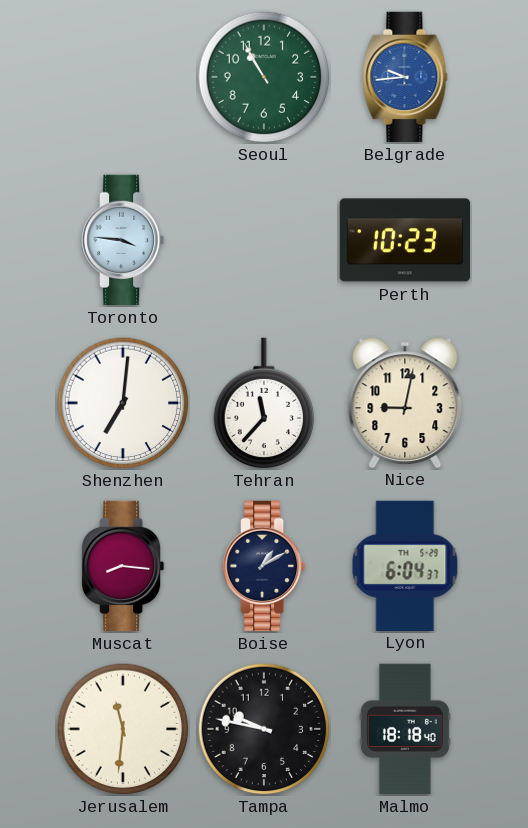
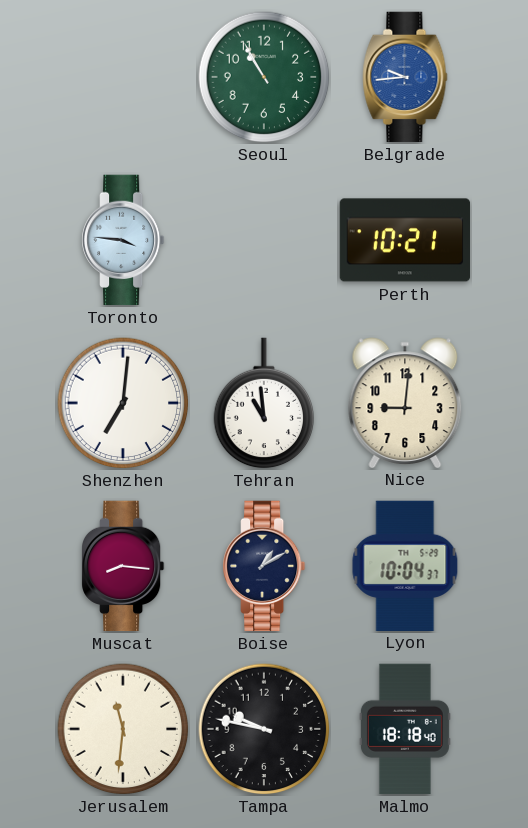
Perth: 10:23 -> 10:21 (405, 240)
Tehran: 11:37 -> 10:59 (264, 403)
Nice: 9:02 -> 9:01 (405, 402)
Lyon: 6:04 -> 10:04 (405, 565)
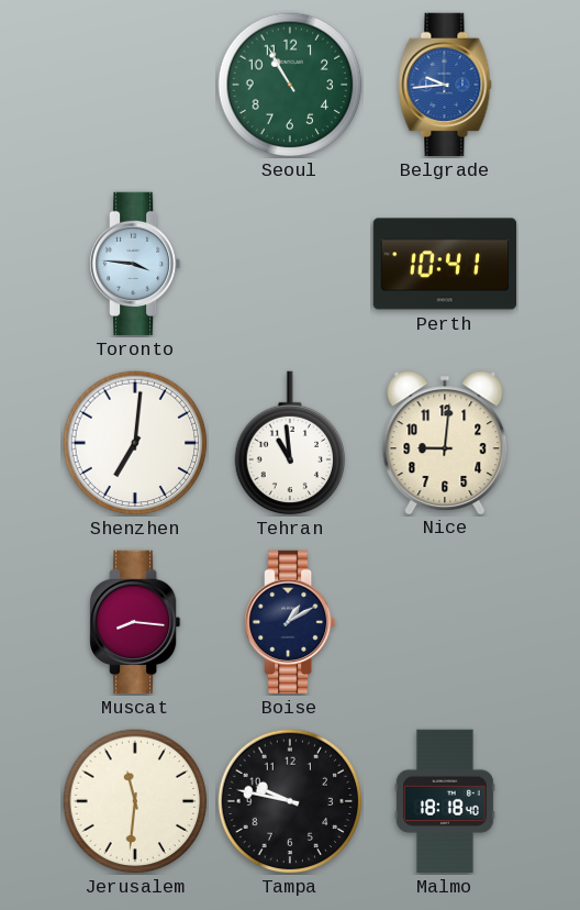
Perth: 10:21 -> 10:41 (445, 264)
Lyon: 10:04 -> none (405, 565)
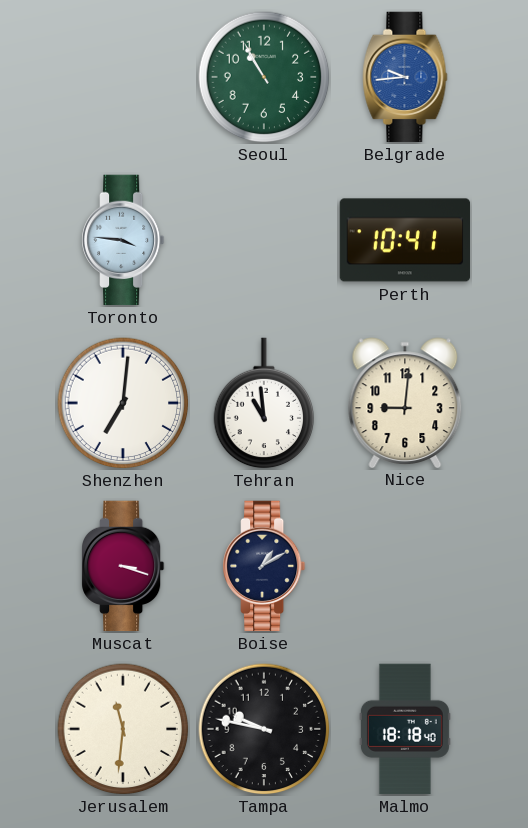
Muscat: 8:16 -> 3:18 (124, 566)
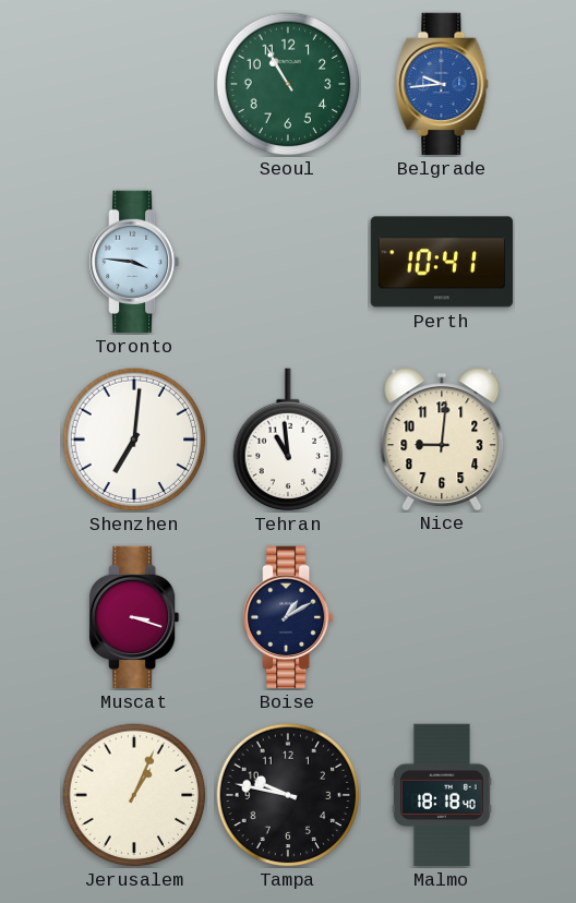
Jerusalem: 11:31 -> 1:04 (134, 795)
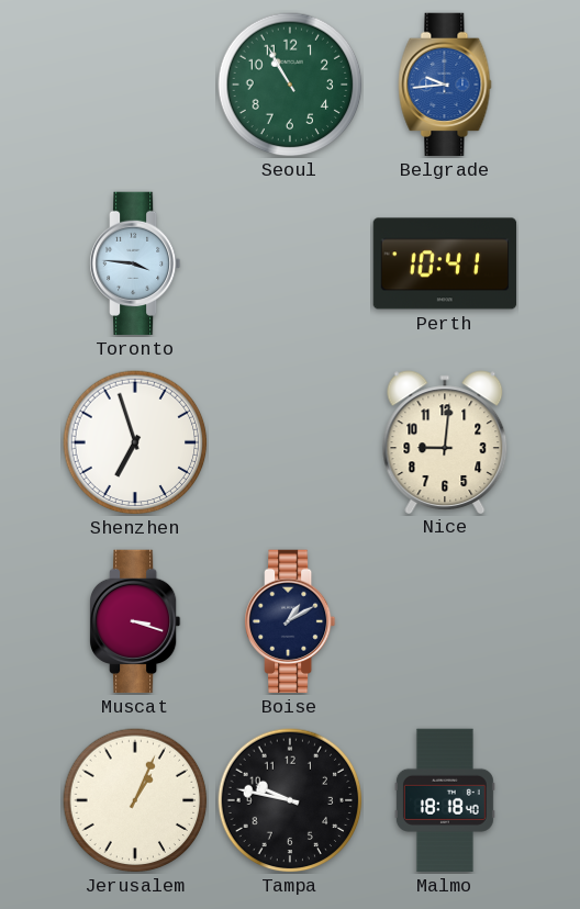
Shenzhen: 7:01 -> 6:57 (135, 442)
Tehran: 10:59 -> none (288, 440)
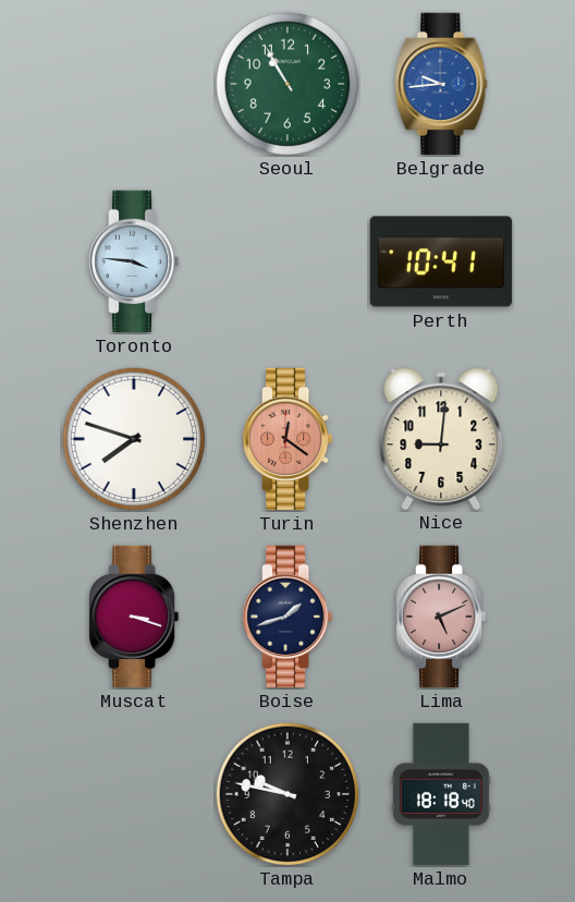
Shenzhen: 6:57 -> 7:48 (134, 439)
Turin: none -> 12:21 (289, 439)
Boise: 1:10 -> 1:42 (289, 617)
Lima: none -> 5:11 (442, 617)
Jerusalem: 1:04 -> none (135, 800)
